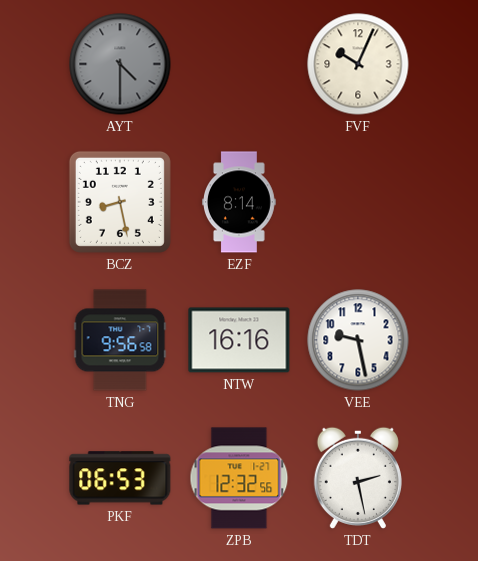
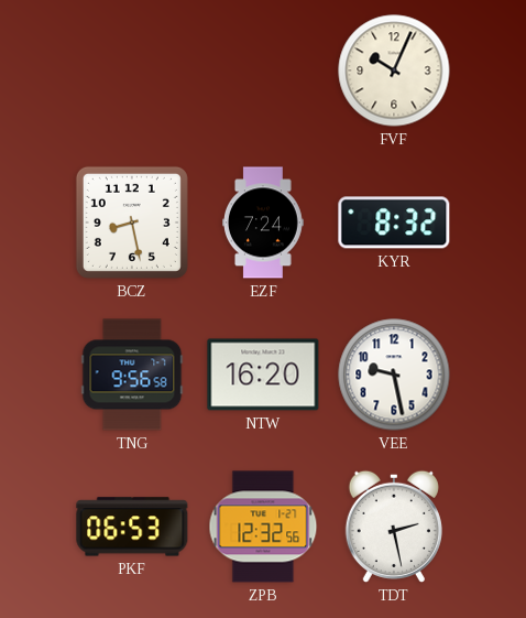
AYT: 4:30 -> none (120, 64)
EZF: 8:14 -> 7:24 (264, 223)
KYR: none -> 8:32 (394, 223)
NTW: 16:16 -> 16:20 (263, 375)
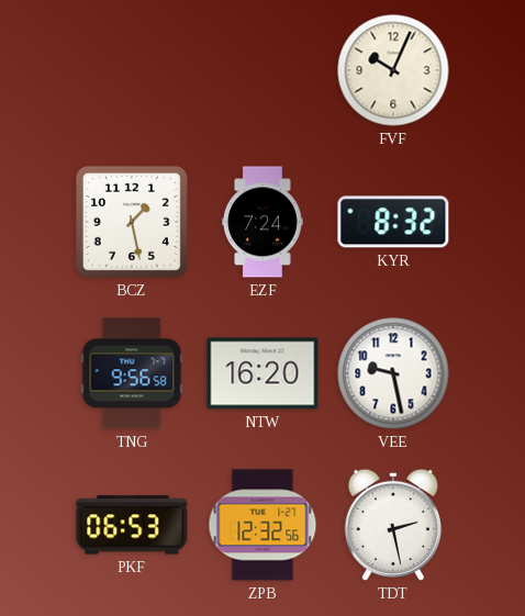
BCZ: 8:28 -> 1:28 (132, 222)
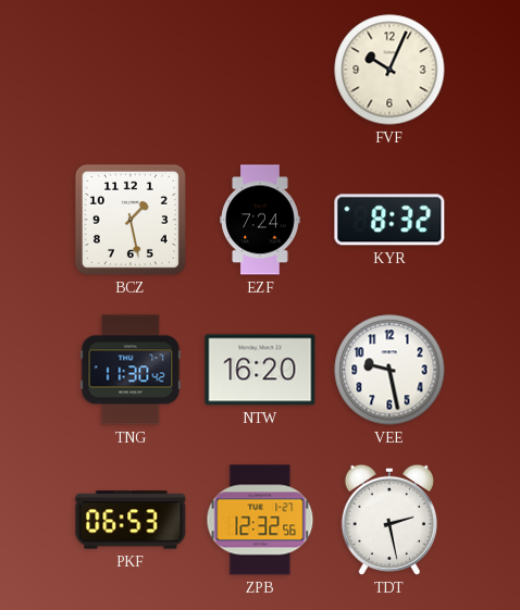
TNG: 9:56 -> 11:30 (131, 370)
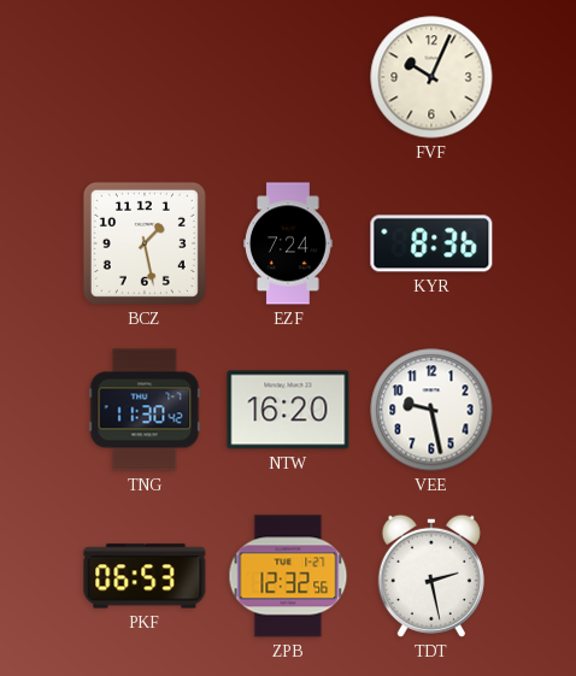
KYR: 8:32 -> 8:36 (431, 243)
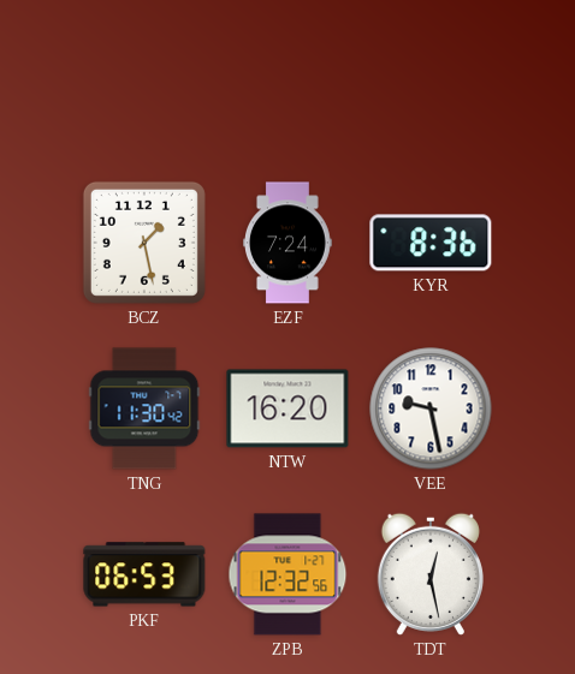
FVF: 10:04 -> none (431, 77)
TDT: 2:28 -> 12:28 (431, 574)
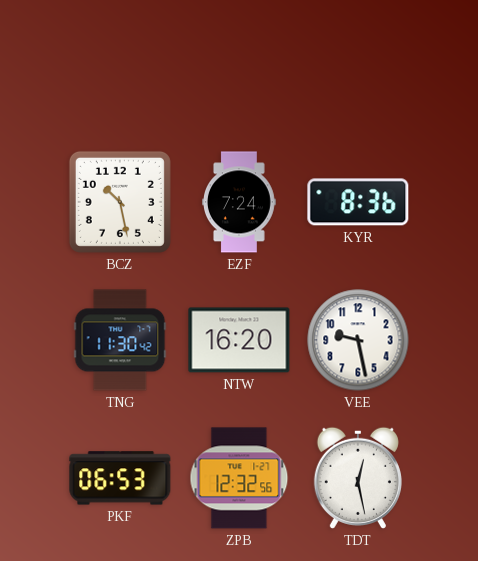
BCZ: 1:28 -> 10:28 (120, 202)
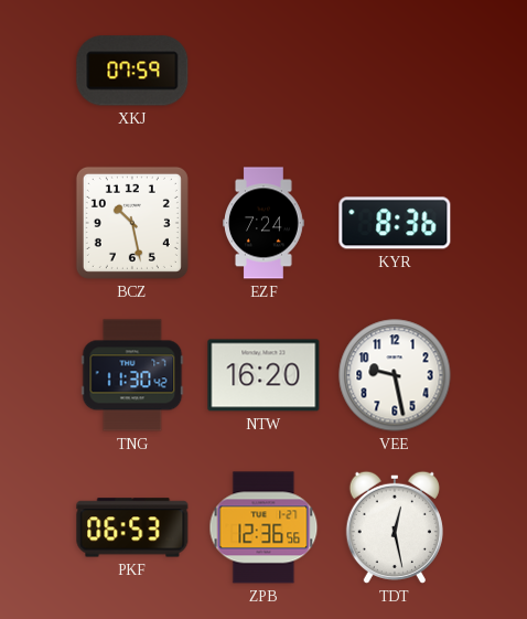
XKJ: none -> 07:59 (132, 71)
ZPB: 12:32 -> 12:36 (263, 527)
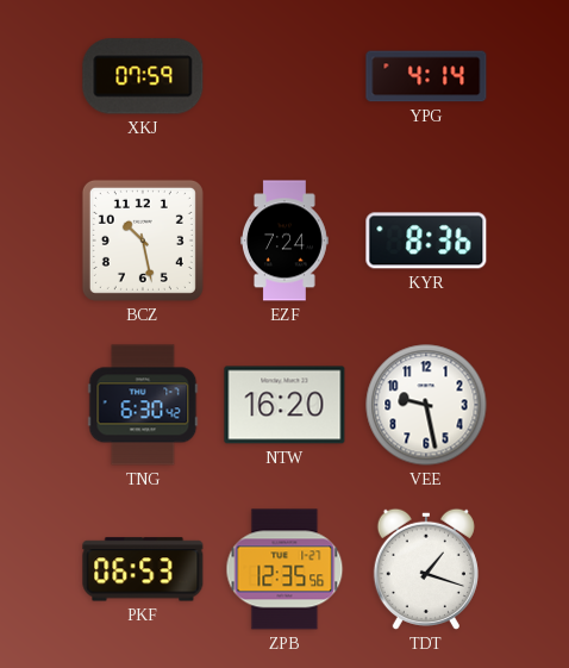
YPG: none -> 4:14 (426, 76)
TNG: 11:30 -> 6:30 (143, 405)
ZPB: 12:36 -> 12:35 (284, 569)
TDT: 12:28 -> 1:18 (426, 569)
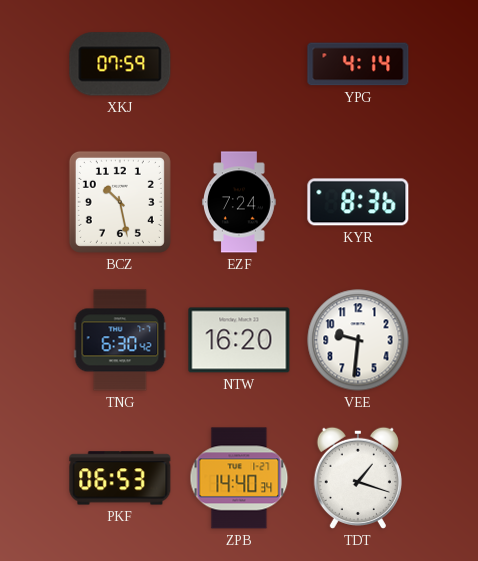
VEE: 9:28 -> 9:31 (358, 340)
ZPB: 12:35 -> 14:40 (239, 478)
